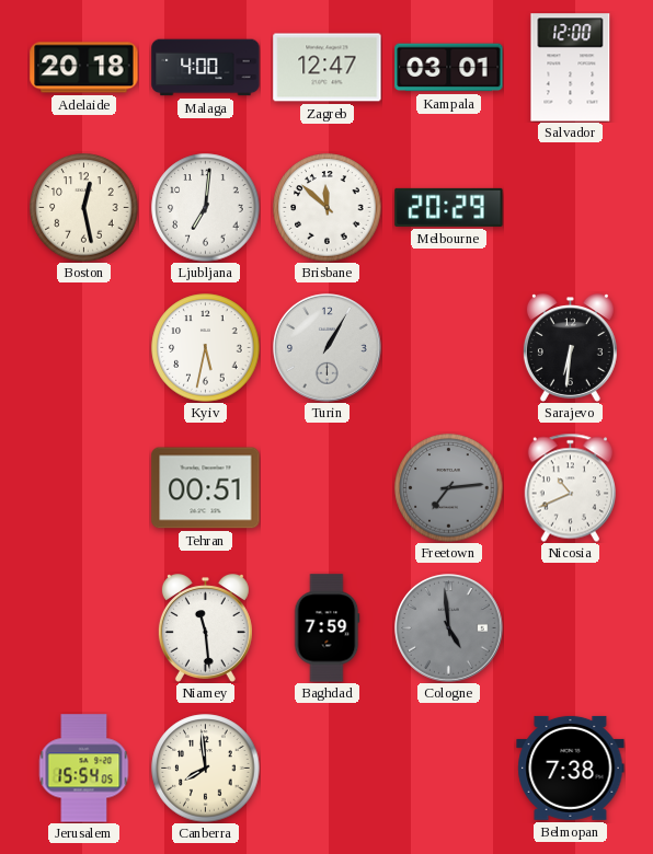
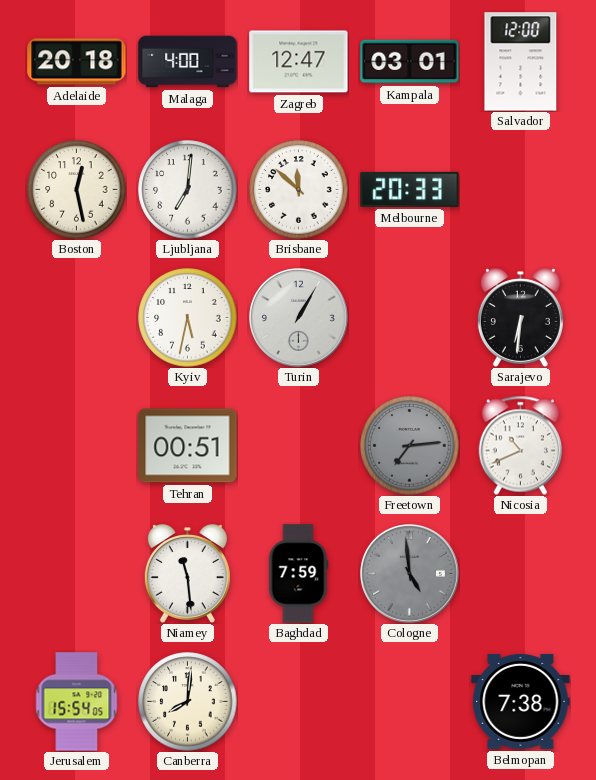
Melbourne: 20:29 -> 20:33 (410, 189)
Canberra: 7:59 -> 8:01 (188, 702)
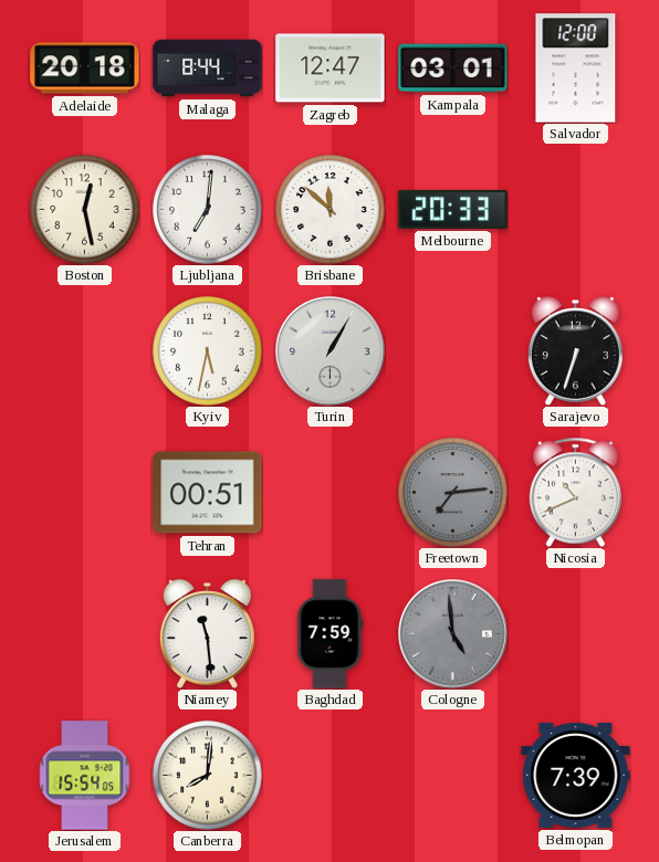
Malaga: 4:00 -> 8:44 (208, 69)
Sarajevo: 6:31 -> 6:33 (575, 351)
Belmopan: 7:38 -> 7:39 (576, 775)
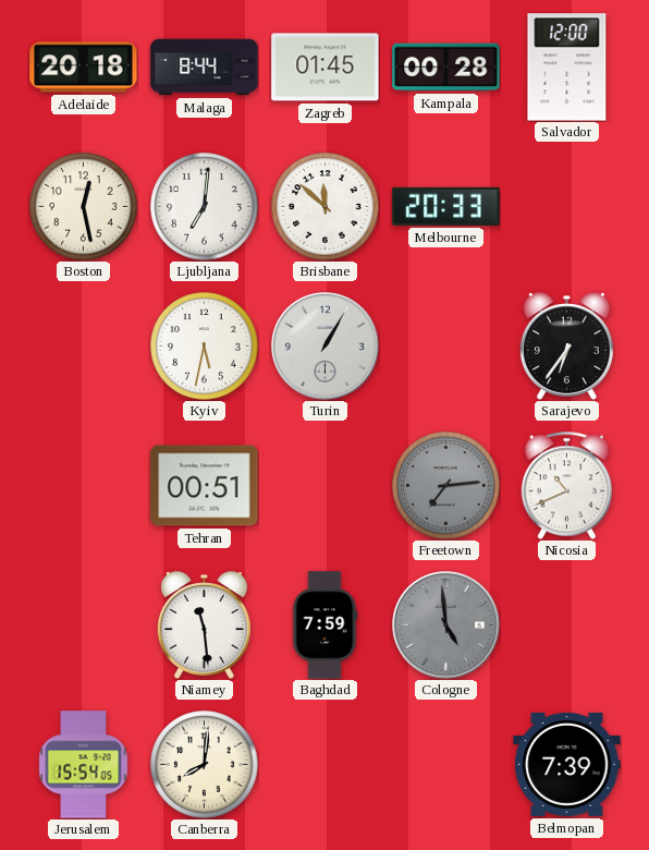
Zagreb: 12:47 -> 01:45 (326, 68)
Kampala: 03:01 -> 00:28 (446, 68)
Sarajevo: 6:33 -> 6:36 (566, 347)
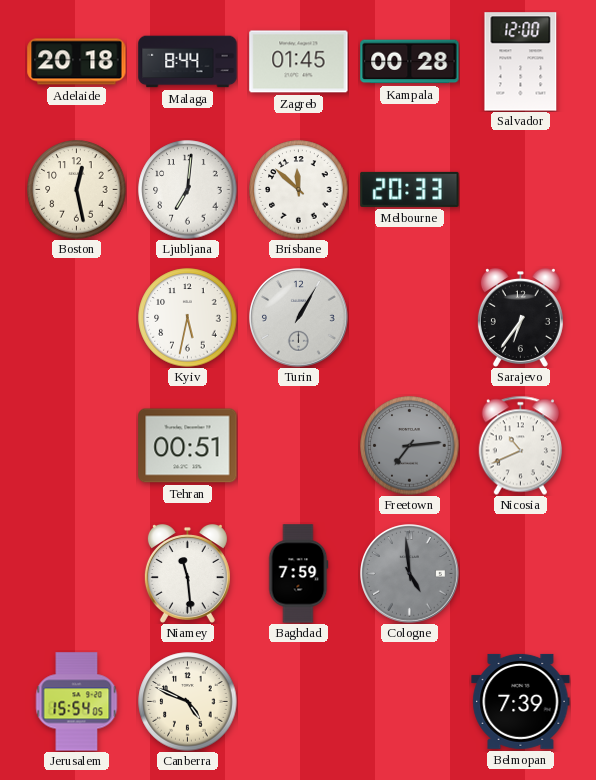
Canberra: 8:01 -> 4:49 (188, 702)
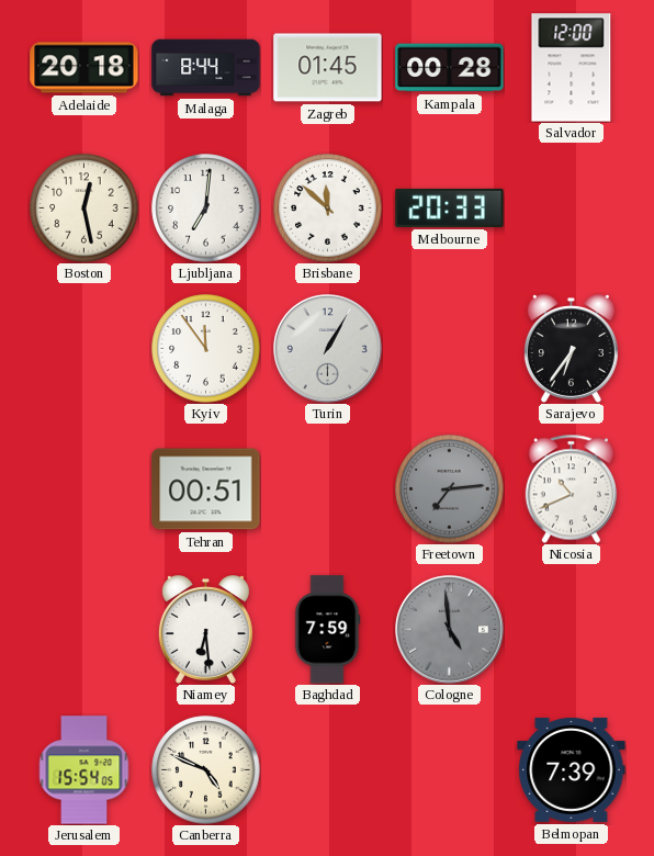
Kyiv: 5:32 -> 11:54 (206, 349)
Niamey: 11:29 -> 6:29 (205, 630)
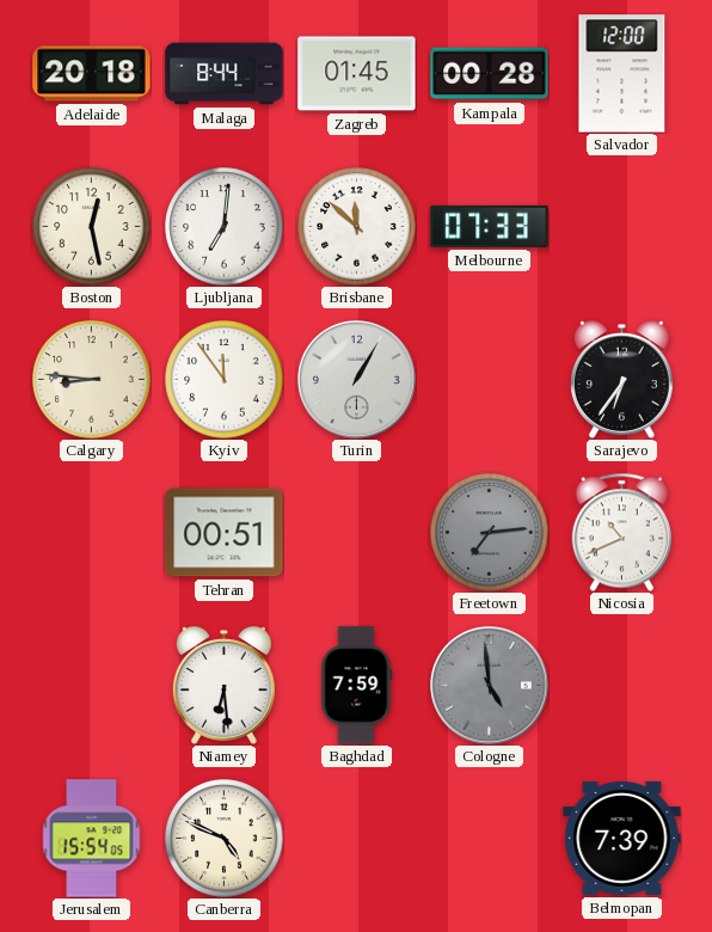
Melbourne: 20:33 -> 07:33 (490, 226)
Calgary: none -> 8:46 (92, 380)
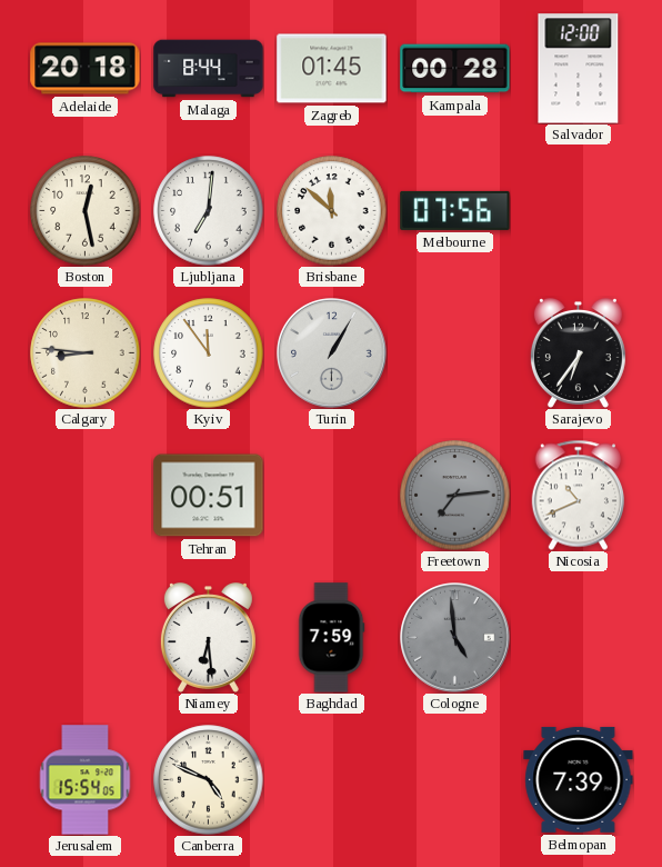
Melbourne: 07:33 -> 07:56 (455, 210)
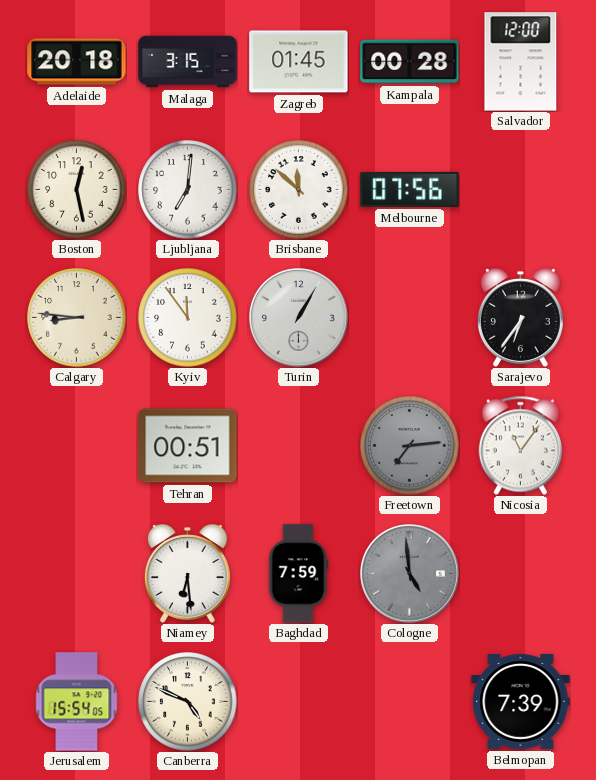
Malaga: 8:44 -> 3:15 (188, 62)
Nicosia: 10:41 -> 11:06 (520, 445)
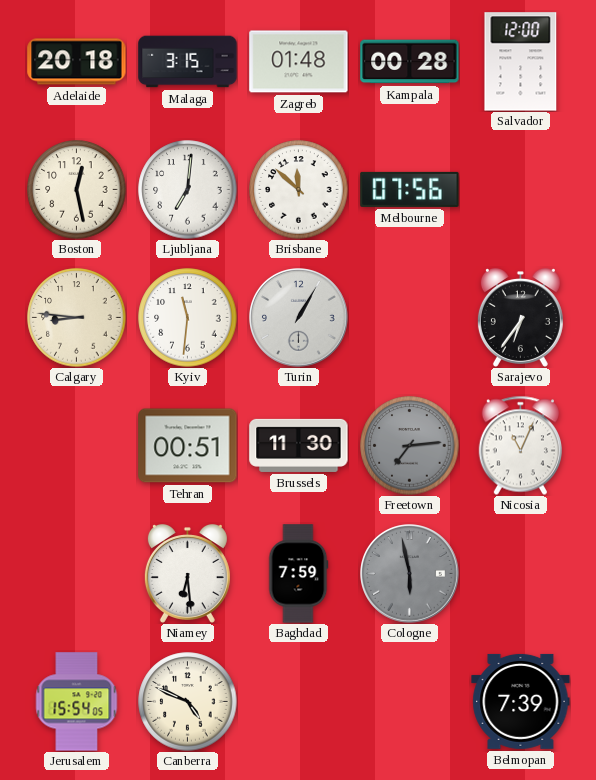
Zagreb: 01:45 -> 01:48 (299, 62)
Kyiv: 11:54 -> 11:31 (188, 318)
Brussels: none -> 11:30 (299, 445)
Nicosia: 11:06 -> 11:04 (520, 445)
Cologne: 4:59 -> 5:58 (410, 574)
